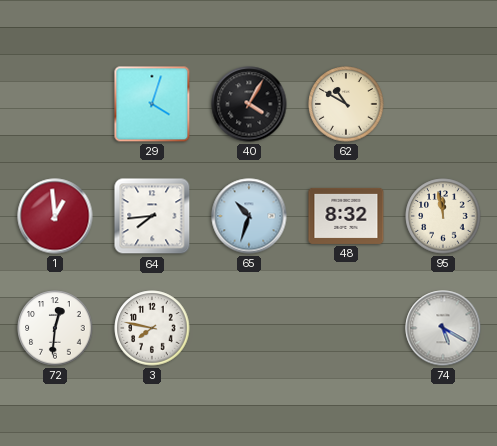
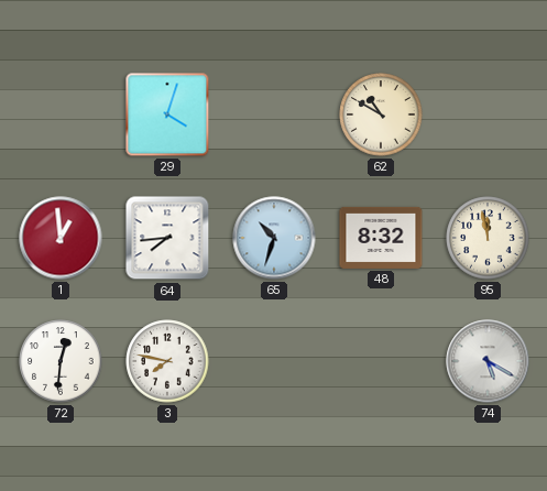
40: 4:05 -> none (249, 104)
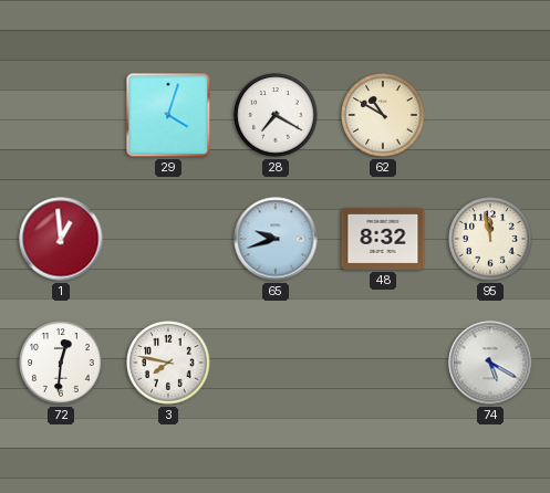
28: none -> 7:20 (276, 115)
64: 7:44 -> none (167, 238)
65: 10:33 -> 9:42 (276, 239)
